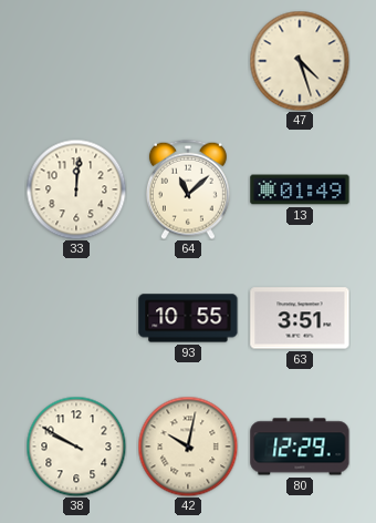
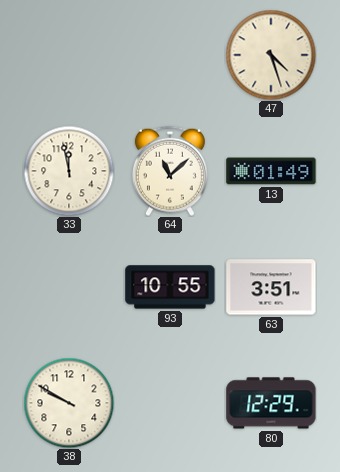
33: 12:01 -> 11:58 (69, 171)
42: 10:02 -> none (188, 447)
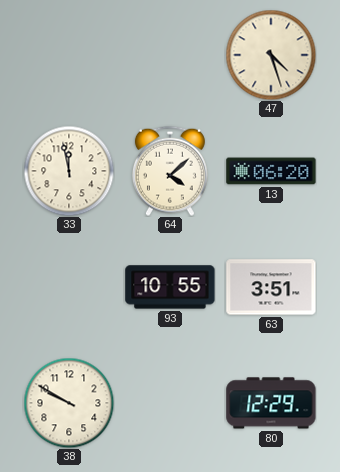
64: 11:08 -> 4:08 (170, 171)
13: 01:49 -> 06:20 (271, 171)
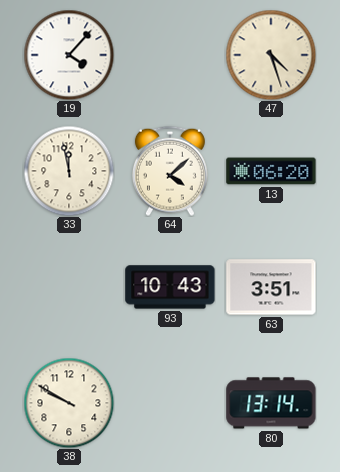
19: none -> 4:07 (69, 55)
93: 10:55 -> 10:43 (170, 287)
80: 12:29 -> 13:14 (271, 403)
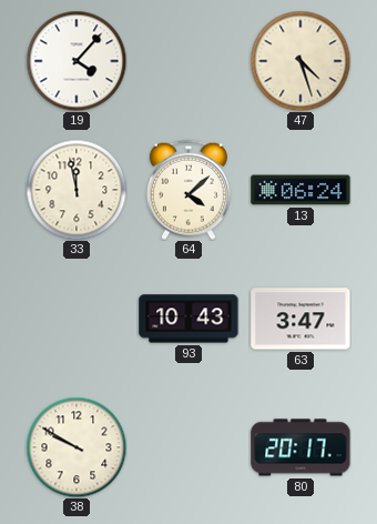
13: 06:20 -> 06:24 (300, 190)
63: 3:51 -> 3:47 (300, 319)
80: 13:14 -> 20:17 (300, 447)
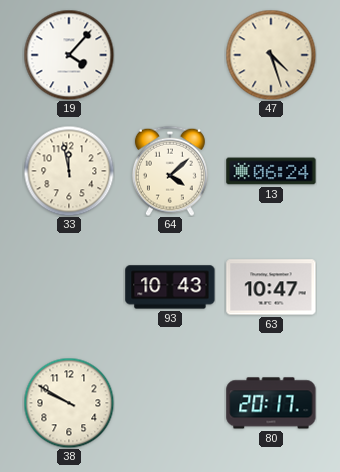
63: 3:47 -> 10:47 (271, 287)
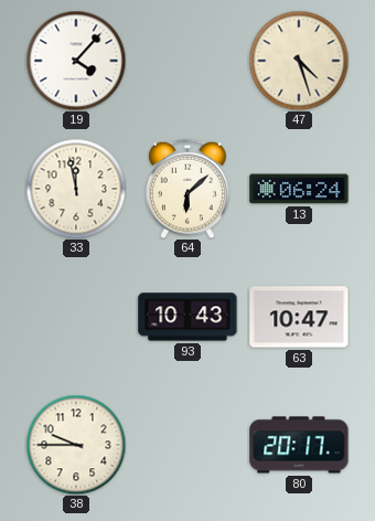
64: 4:08 -> 6:08 (187, 189)
38: 9:50 -> 9:45 (76, 445)
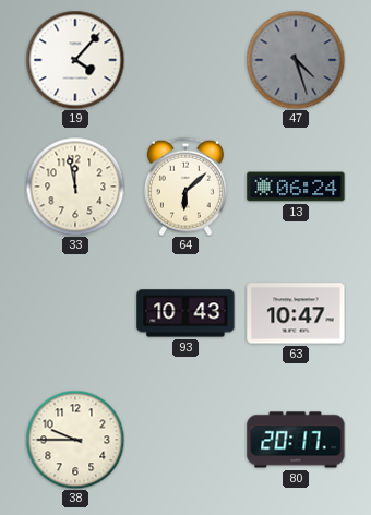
47 dial: cream -> grey (296, 60)
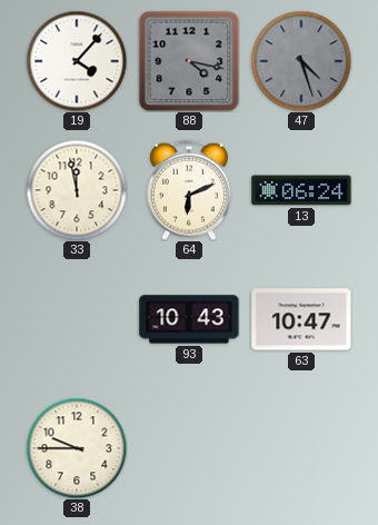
88: none -> 4:17 (189, 61)
64: 6:08 -> 6:11 (189, 190)
80: 20:17 -> none (296, 440)
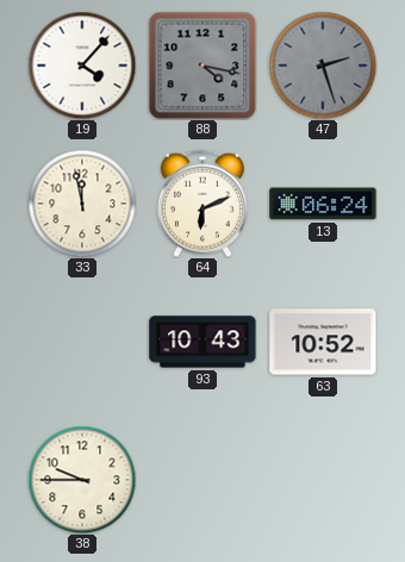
47: 4:27 -> 2:27 (323, 65)
63: 10:47 -> 10:52 (323, 342)
